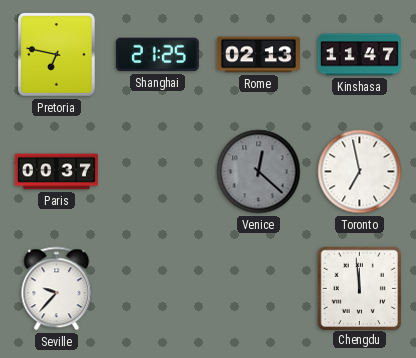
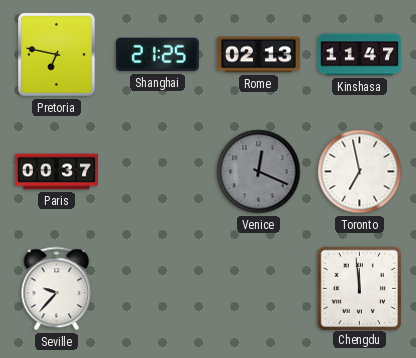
Venice: 12:22 -> 12:19 (259, 172)
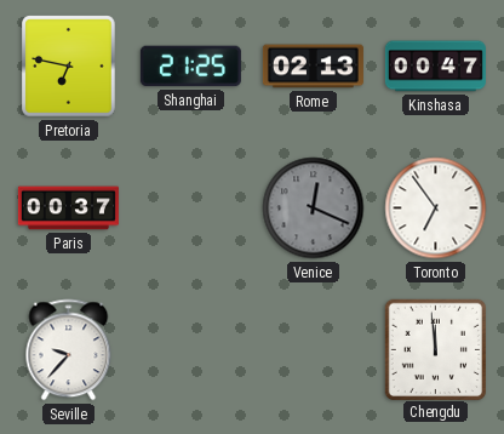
Kinshasa: 11:47 -> 00:47 (435, 67)
Toronto: 6:58 -> 6:54 (436, 209)
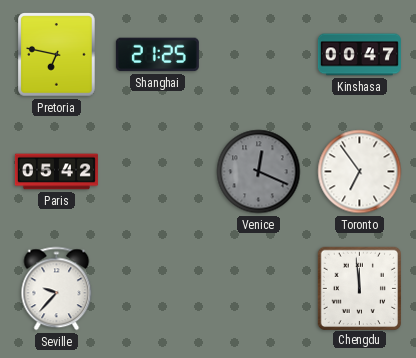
Rome: 02:13 -> none (313, 67)
Paris: 00:37 -> 05:42 (56, 172)
